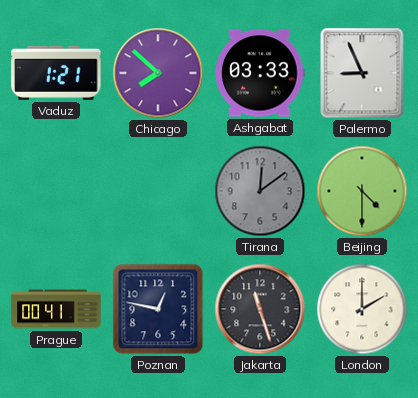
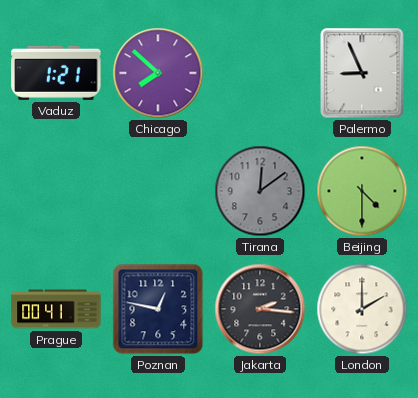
Ashgabat: 03:33 -> none (260, 73)
Jakarta: 11:27 -> 2:16 (260, 309)
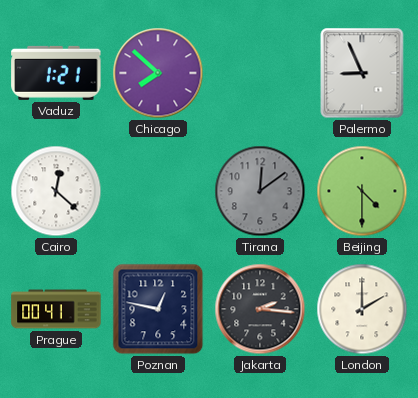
Cairo: none -> 12:22 (56, 191)
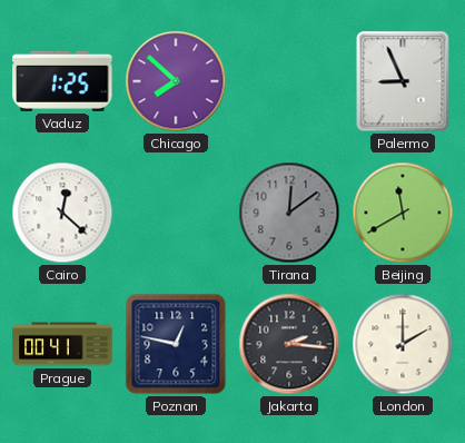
Vaduz: 1:21 -> 1:25 (62, 81)
Beijing: 4:30 -> 11:40 (403, 213)
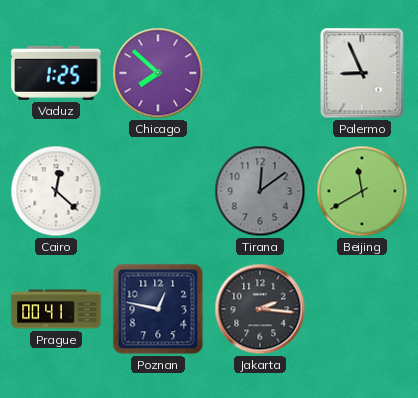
London: 2:00 -> none (403, 344)
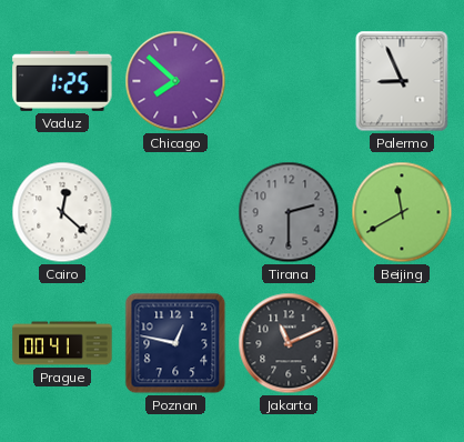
Tirana: 12:09 -> 2:30 (289, 212)
Jakarta: 2:16 -> 11:11 (289, 343)
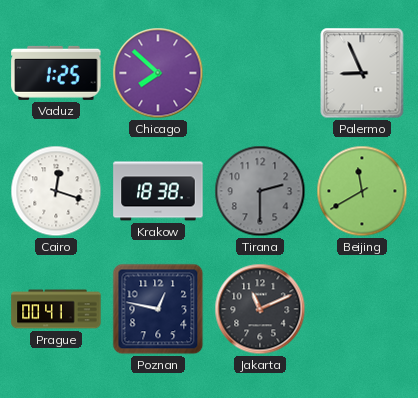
Cairo: 12:22 -> 12:18 (56, 191)
Krakow: none -> 18:38 (158, 191)
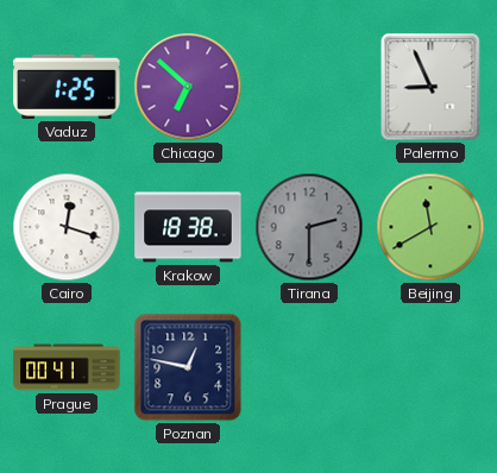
Chicago: 7:52 -> 6:52 (188, 87)
Jakarta: 11:11 -> none (260, 309)
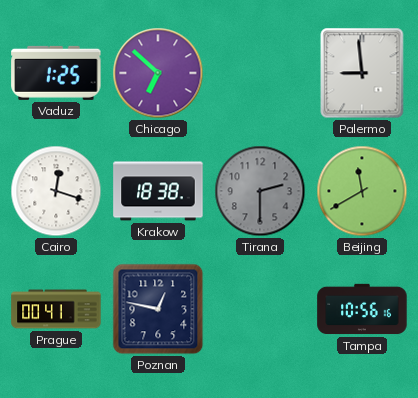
Palermo: 8:56 -> 8:59 (362, 73)
Tampa: none -> 10:56 (362, 309)
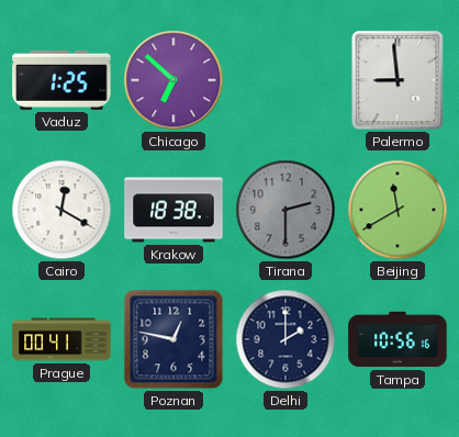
Cairo: 12:18 -> 12:20 (61, 210)
Delhi: none -> 2:00 (286, 339)
